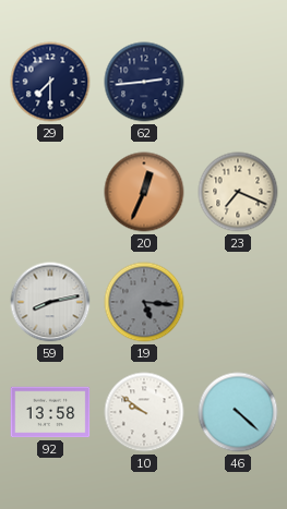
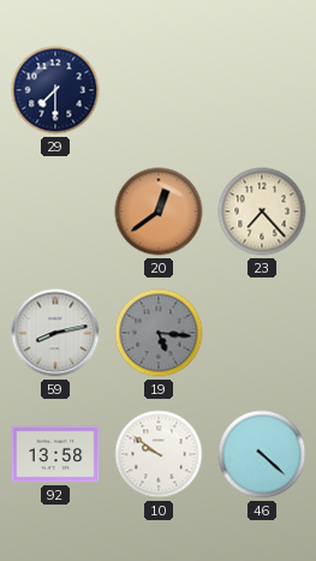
62: 2:44 -> none (144, 82)
20: 12:34 -> 12:39 (159, 211)
23: 7:19 -> 7:23 (262, 211)
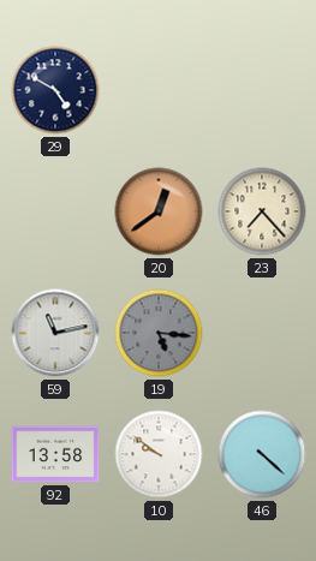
29: 7:30 -> 4:50 (55, 90)
59: 8:13 -> 11:13 (55, 333)
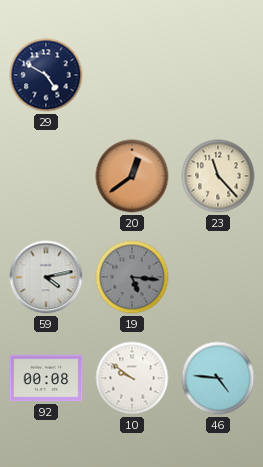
23: 7:23 -> 11:23 (218, 176)
59: 11:13 -> 4:13 (46, 277)
92: 13:58 -> 00:08 (46, 378)
46: 4:22 -> 4:46 (218, 378)
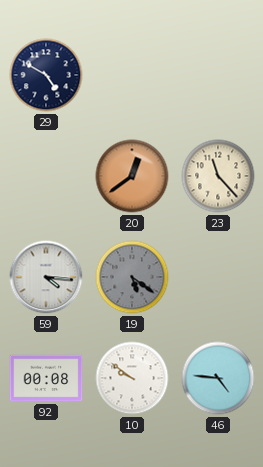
59: 4:13 -> 4:16 (46, 277)
19: 5:16 -> 5:21 (132, 277)
